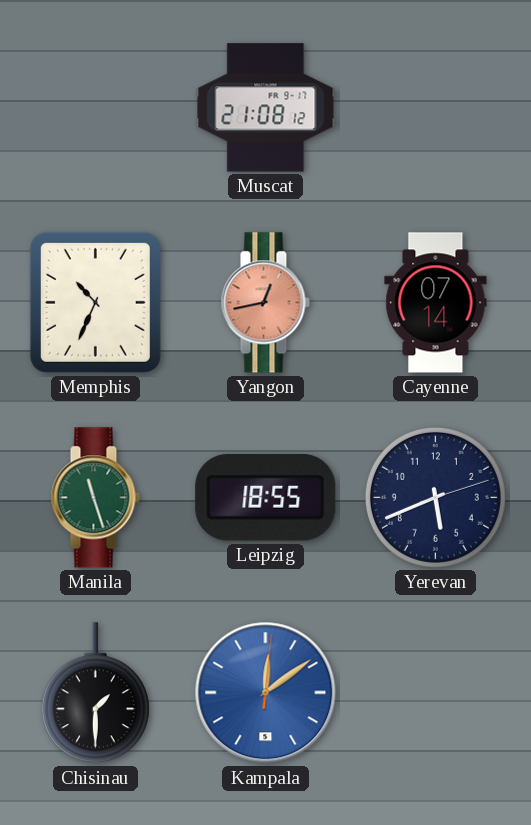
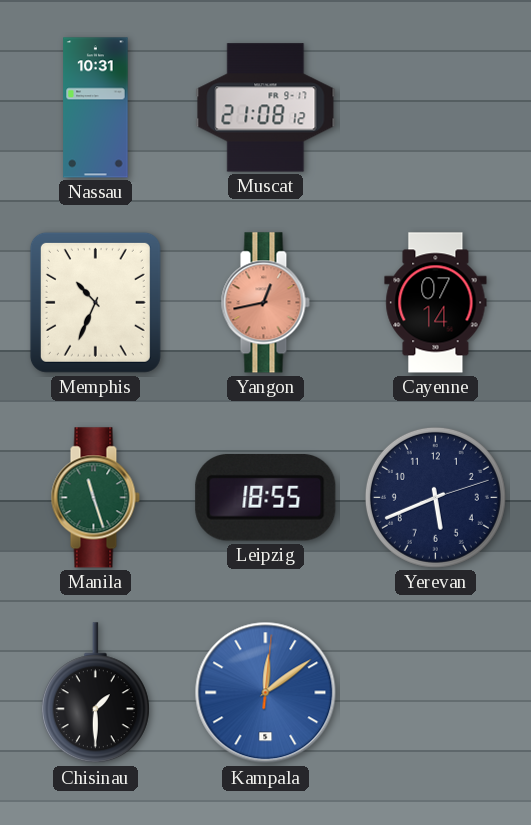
Nassau: none -> 10:31 (96, 108)
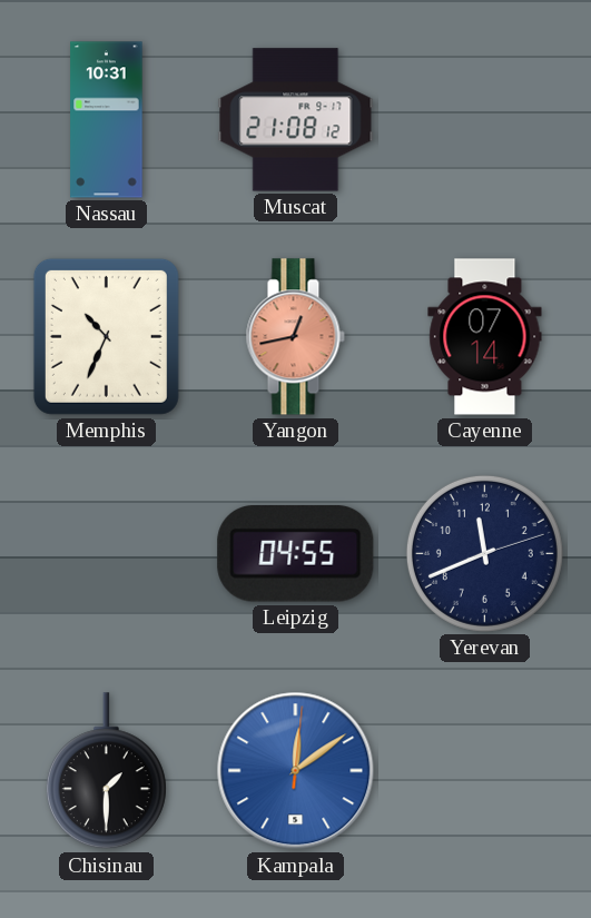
Manila: 11:27 -> none (95, 498)
Leipzig: 18:55 -> 04:55 (296, 554)
Yerevan: 5:41 -> 11:41 (484, 553)
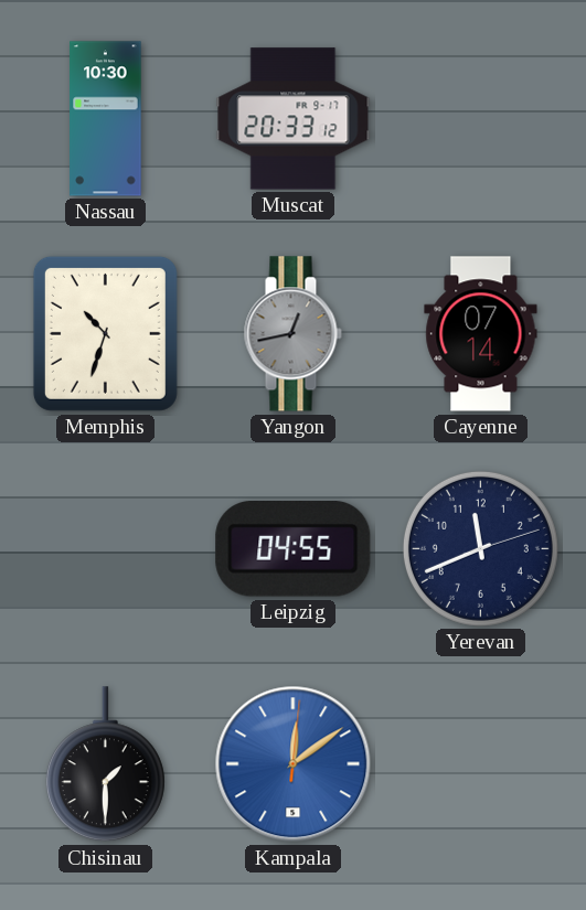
Nassau: 10:31 -> 10:30 (106, 119)
Muscat: 21:08 -> 20:33 (294, 119)
Memphis: 10:34 -> 10:33 (105, 333)
Yangon dial: salmon -> grey (292, 334)
